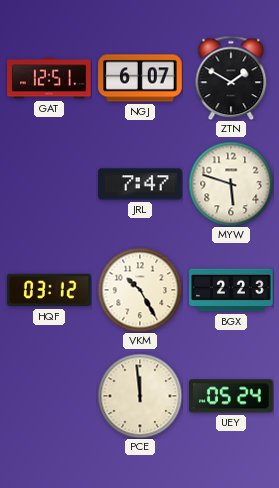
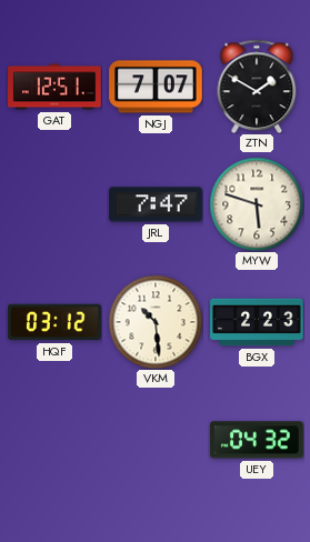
NGJ: 6:07 -> 7:07 (156, 87)
VKM: 10:25 -> 10:29 (156, 322)
PCE: 11:59 -> none (140, 396)
UEY: 05:24 -> 04:32 (257, 440)
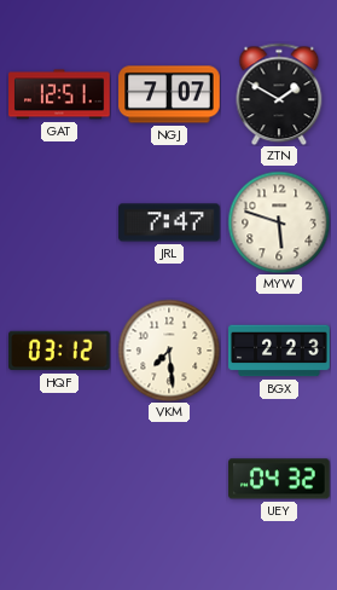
VKM: 10:29 -> 7:29 (169, 351)
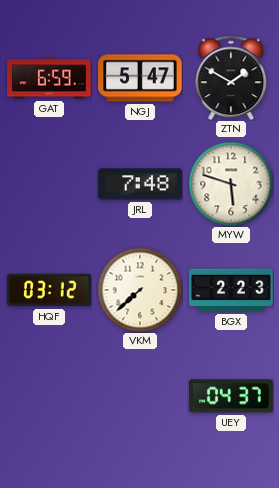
GAT: 12:51 -> 6:59 (49, 78)
NGJ: 7:07 -> 5:47 (140, 78)
JRL: 7:47 -> 7:48 (140, 184)
VKM: 7:29 -> 7:38 (140, 290)
UEY: 04:32 -> 04:37 (231, 396)
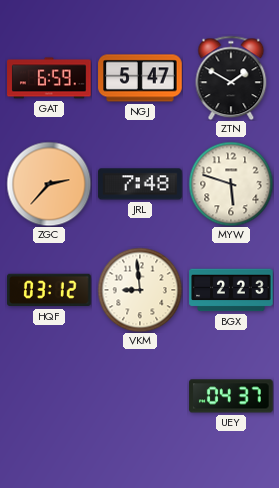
ZGC: none -> 2:37 (49, 184)
VKM: 7:38 -> 8:59 (140, 290)
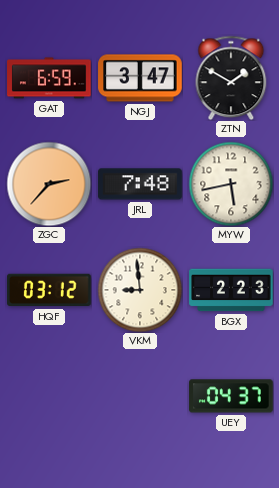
NGJ: 5:47 -> 3:47 (140, 78)
MYW: 5:48 -> 5:43 (231, 184)
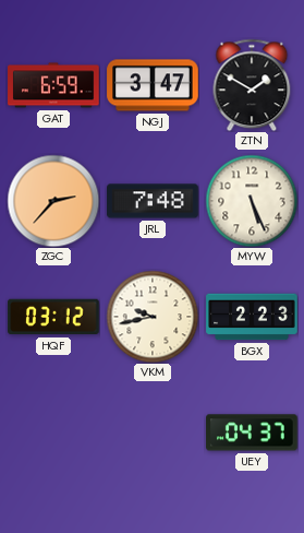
MYW: 5:43 -> 5:26 (252, 201)
VKM: 8:59 -> 9:43 (153, 317)
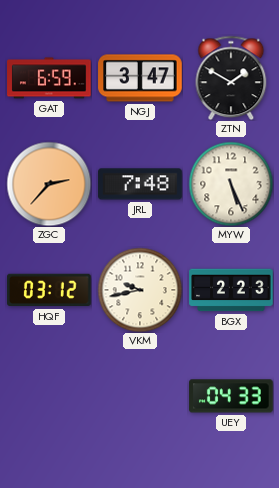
UEY: 04:37 -> 04:33 (231, 396)
